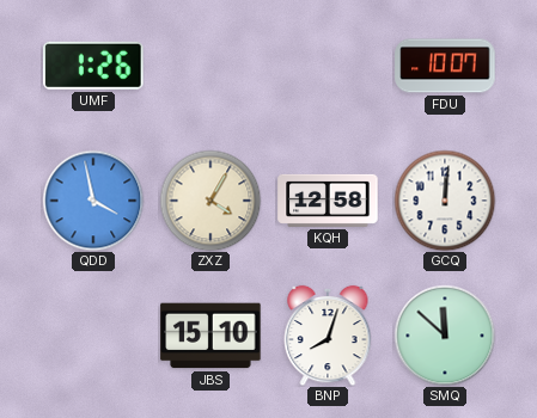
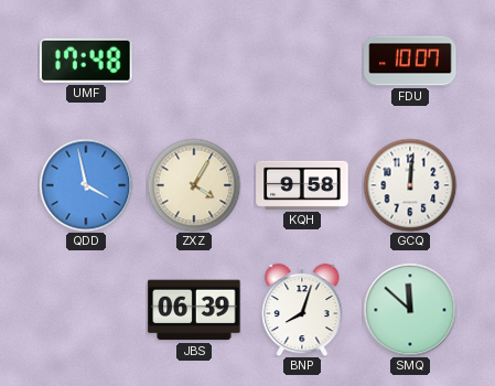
UMF: 1:26 -> 17:48 (87, 61)
KQH: 12:58 -> 9:58 (302, 185)
JBS: 15:10 -> 06:39 (194, 310)
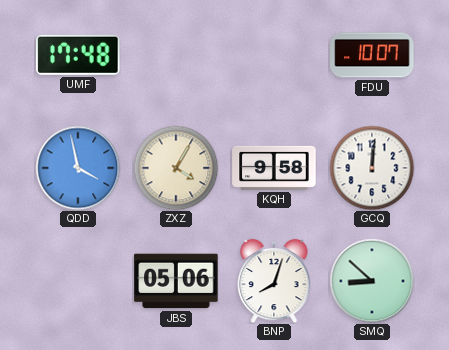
JBS: 06:39 -> 05:06 (176, 281)
SMQ: 11:52 -> 8:52 (372, 281)
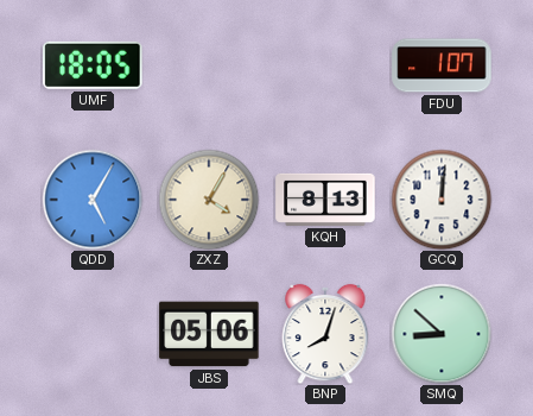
UMF: 17:48 -> 18:05 (94, 65)
FDU: 10:07 -> 1:07 (442, 65)
QDD: 3:58 -> 5:05 (93, 200)
KQH: 9:58 -> 8:13 (325, 200)
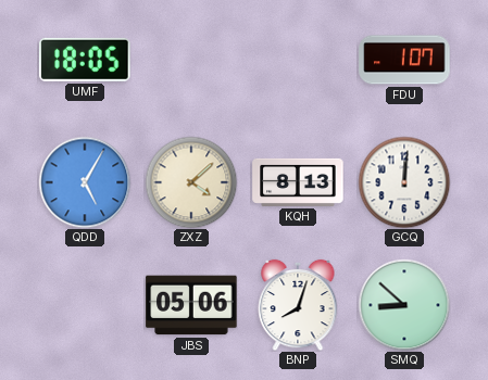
ZXZ: 4:05 -> 4:08 (191, 182)
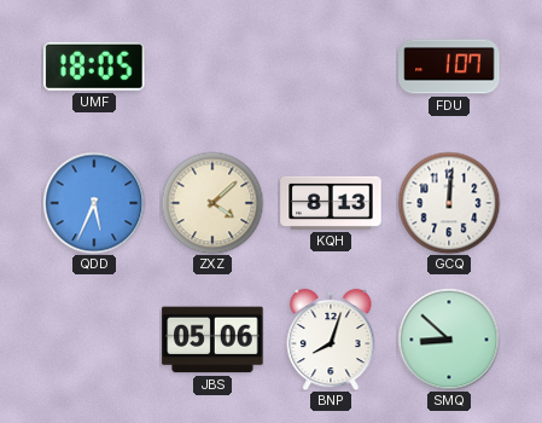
QDD: 5:05 -> 5:34 (94, 203)
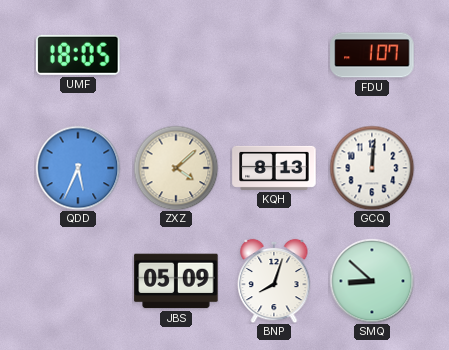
JBS: 05:06 -> 05:09 (176, 281)
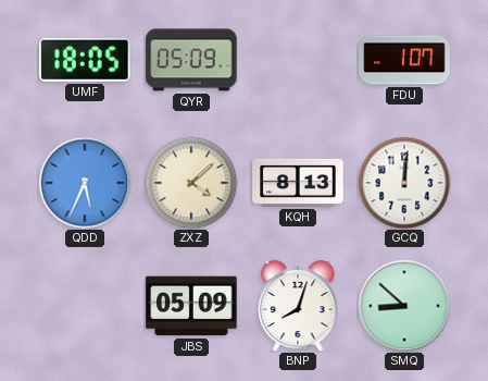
QYR: none -> 05:09 (191, 60)
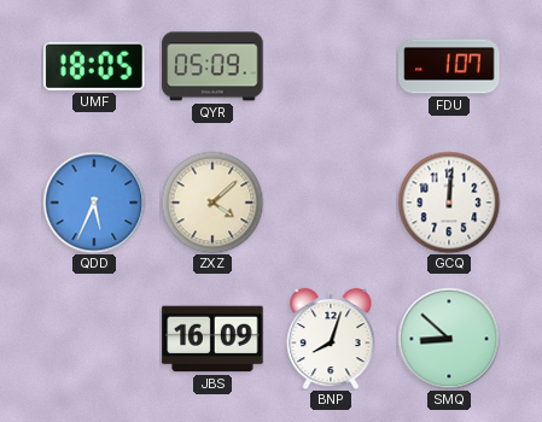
KQH: 8:13 -> none (298, 183)
JBS: 05:09 -> 16:09 (212, 339)
